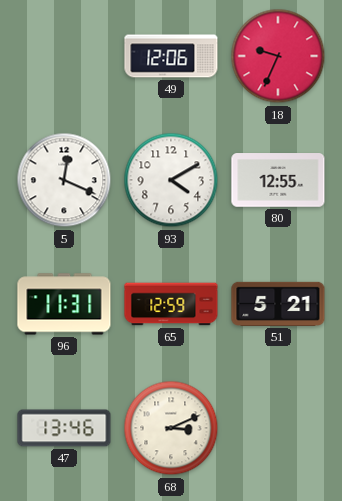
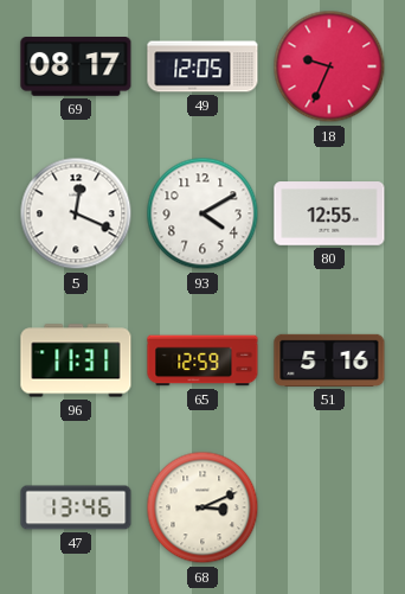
69: none -> 08:17 (76, 68)
49: 12:06 -> 12:05 (202, 66)
51: 5:21 -> 5:16 (329, 360)
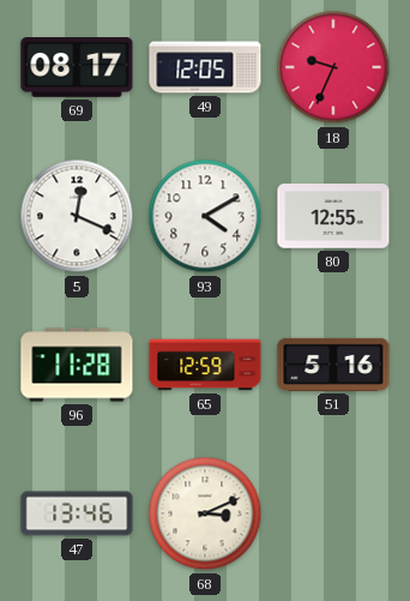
96: 11:31 -> 11:28 (77, 365)
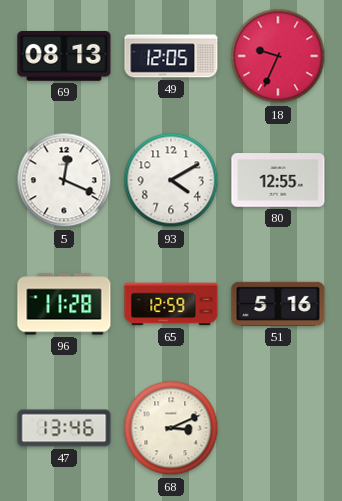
69: 08:17 -> 08:13 (64, 57)
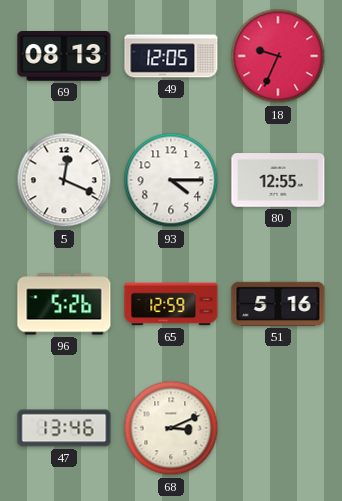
93: 4:10 -> 4:15 (171, 180)
96: 11:28 -> 5:26 (64, 304)
